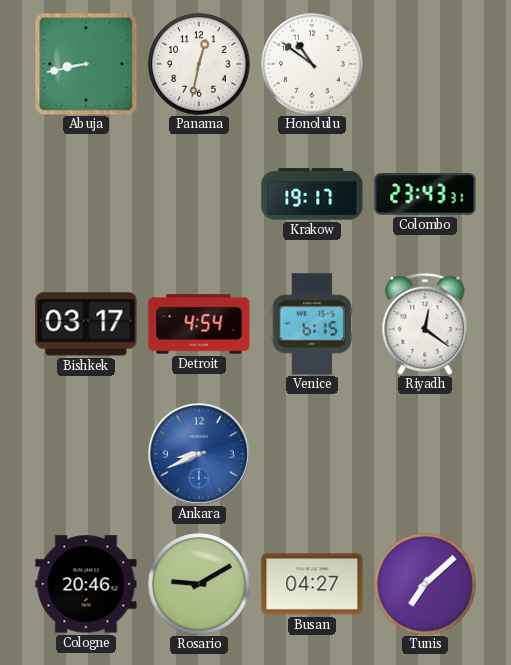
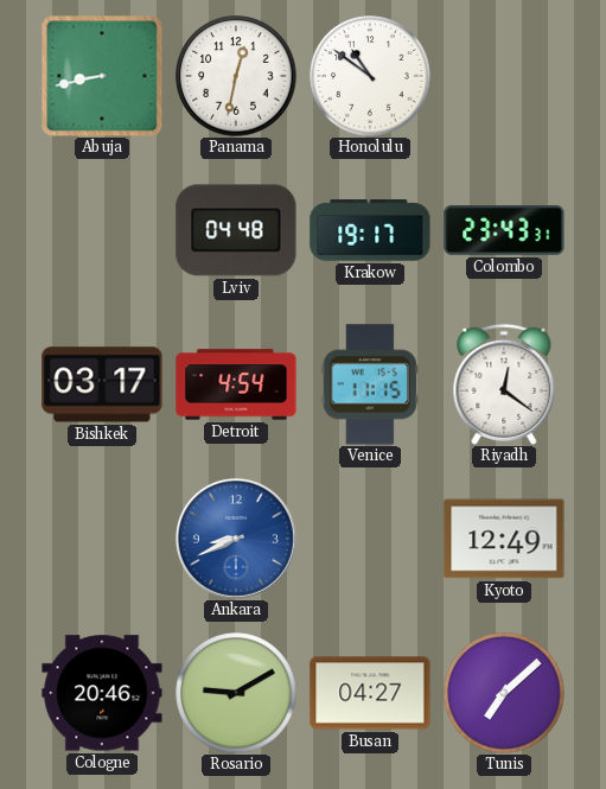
Lviv: none -> 04:48 (236, 230)
Venice: 6:15 -> 11:15 (370, 384)
Kyoto: none -> 12:49 (504, 539)
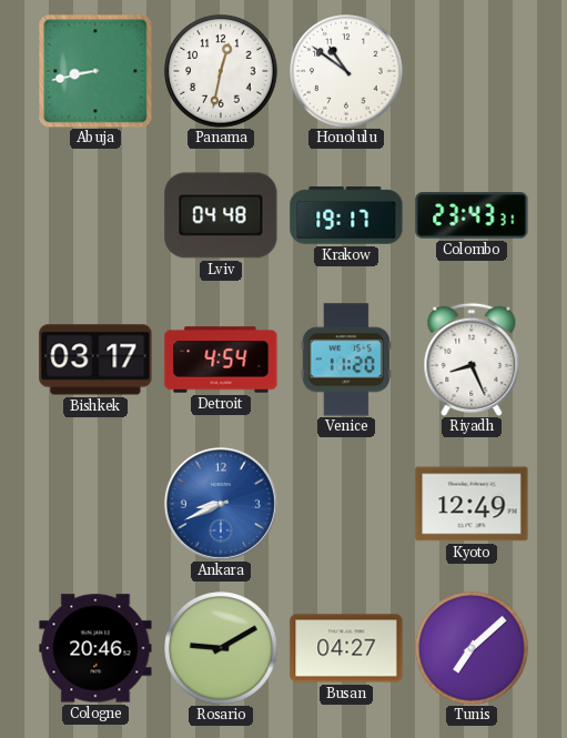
Venice: 11:15 -> 11:20 (346, 360)
Riyadh: 12:21 -> 8:26 (472, 360)
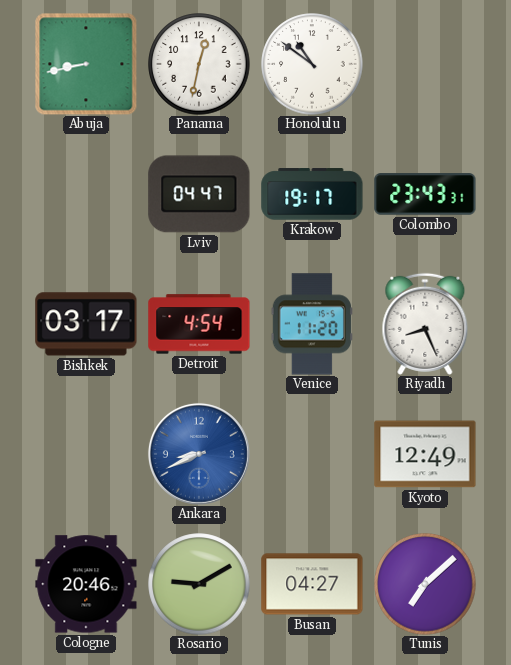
Lviv: 04:48 -> 04:47 (199, 194)
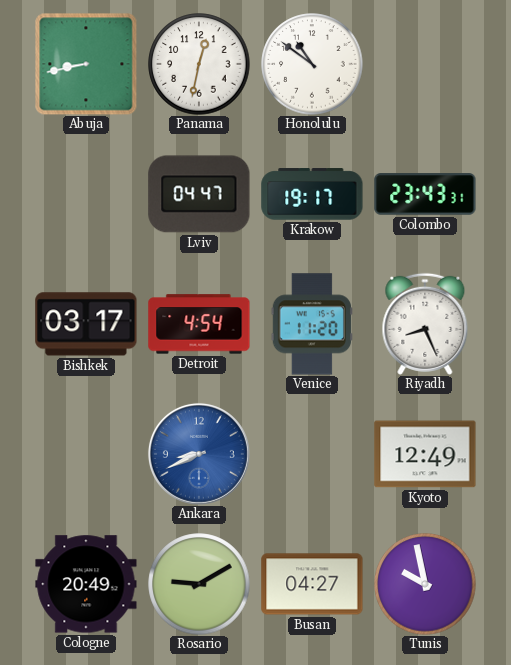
Cologne: 20:46 -> 20:49 (86, 584)
Tunis: 7:08 -> 9:58 (425, 584)
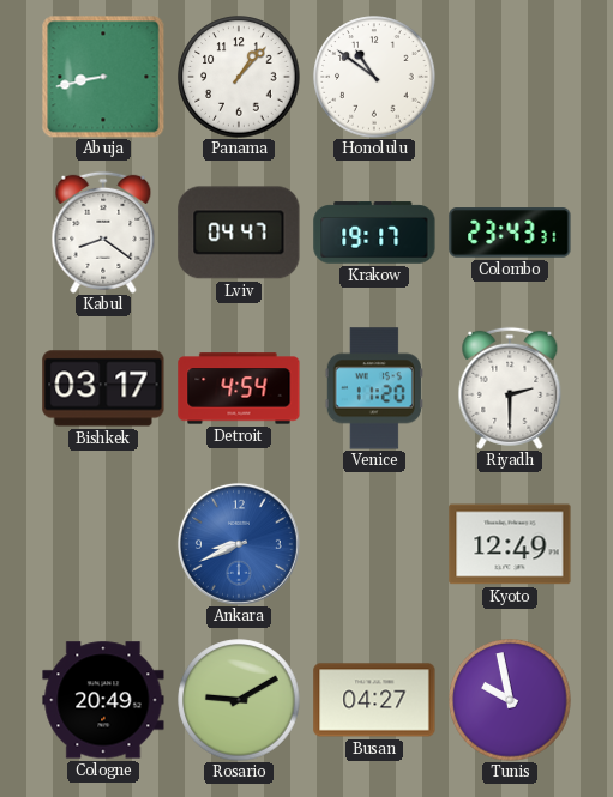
Panama: 12:32 -> 1:07 (239, 77)
Kabul: none -> 8:21 (103, 233)
Riyadh: 8:26 -> 2:30 (510, 388)
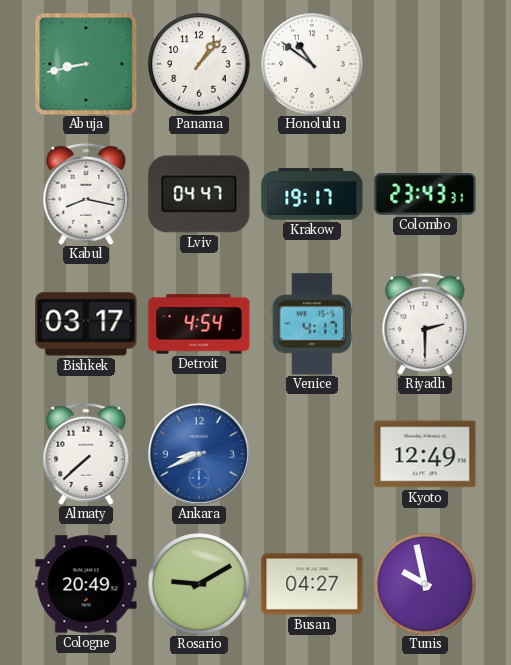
Kabul: 8:21 -> 8:17 (86, 194)
Venice: 11:20 -> 4:17 (312, 324)
Almaty: none -> 7:38 (86, 454)
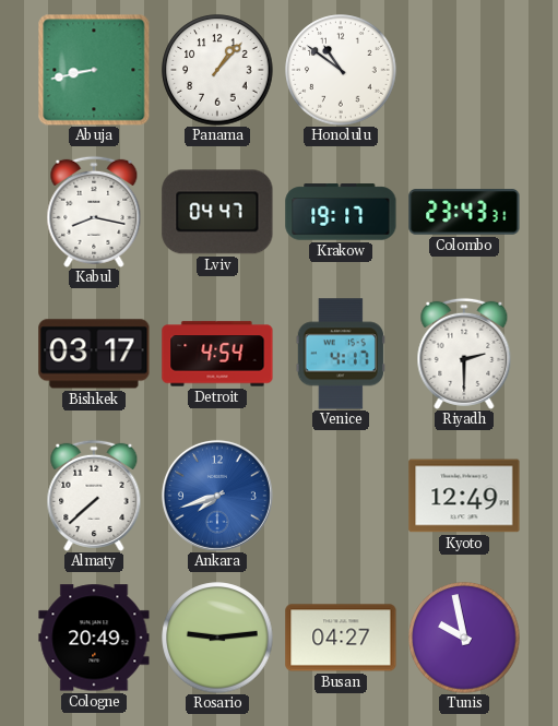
Ankara: 8:41 -> 7:42 (217, 496)
Rosario: 9:10 -> 9:14 (217, 638)
